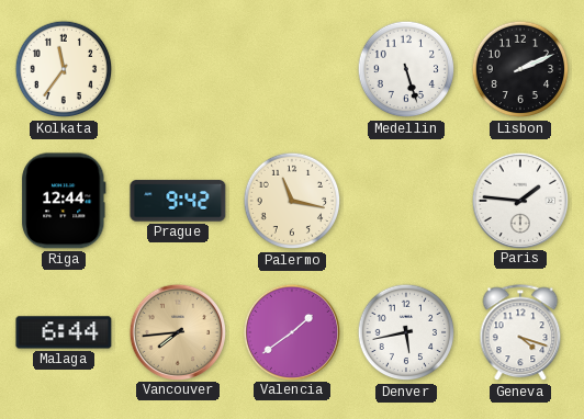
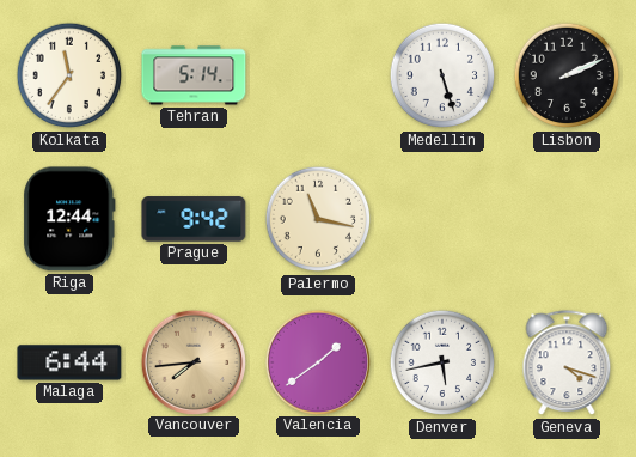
Tehran: none -> 5:14 (194, 75)
Paris: 1:46 -> none (519, 200)
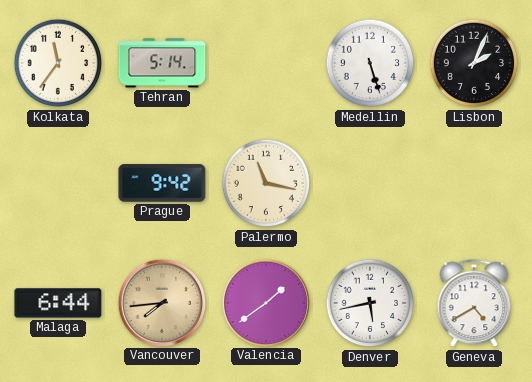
Lisbon: 2:11 -> 2:04 (474, 63)
Riga: 12:44 -> none (69, 219)
Geneva: 4:18 -> 4:40 (474, 304)
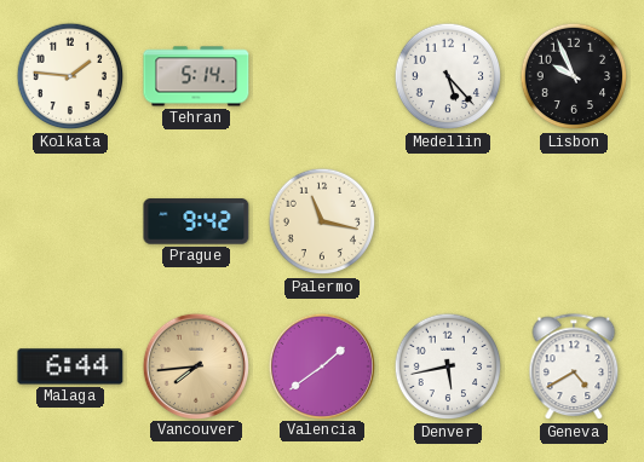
Kolkata: 11:36 -> 1:46 (70, 76)
Medellin: 5:27 -> 5:23 (448, 76)
Lisbon: 2:04 -> 9:56 (574, 76)
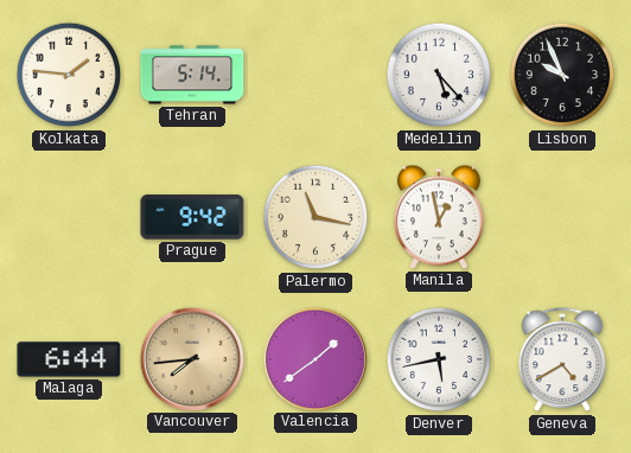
Manila: none -> 12:58 (439, 217)
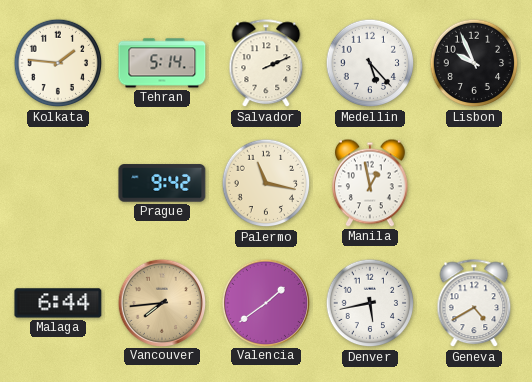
Salvador: none -> 2:11 (266, 64)
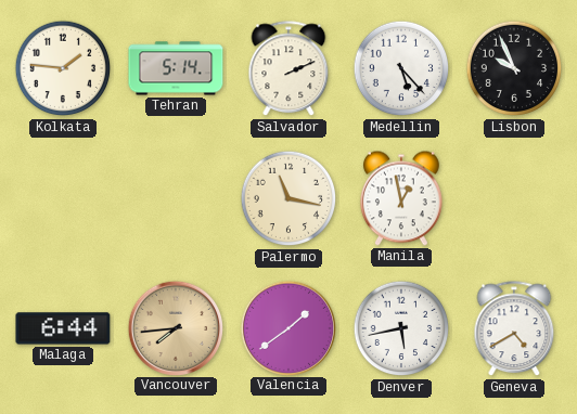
Prague: 9:42 -> none (162, 183)
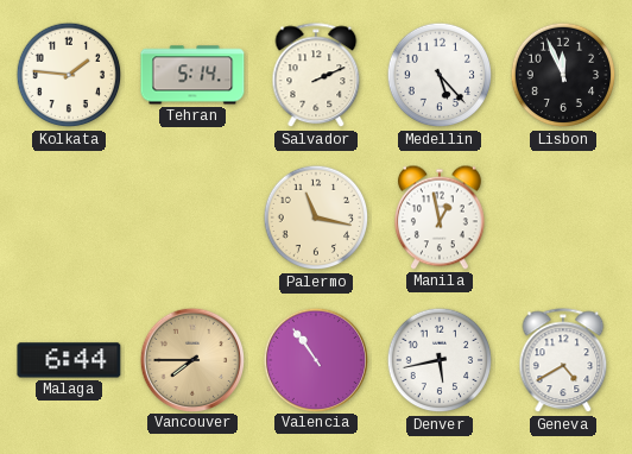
Lisbon: 9:56 -> 11:56 (563, 75)
Vancouver: 7:44 -> 7:45 (191, 359)
Valencia: 1:39 -> 10:54 (315, 359)
